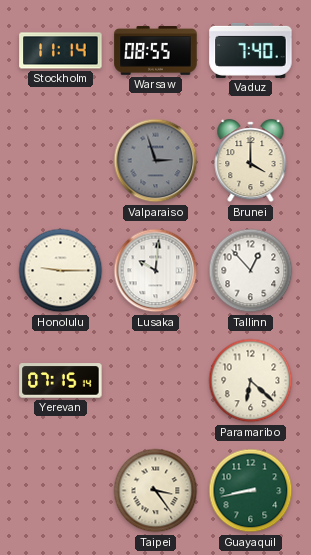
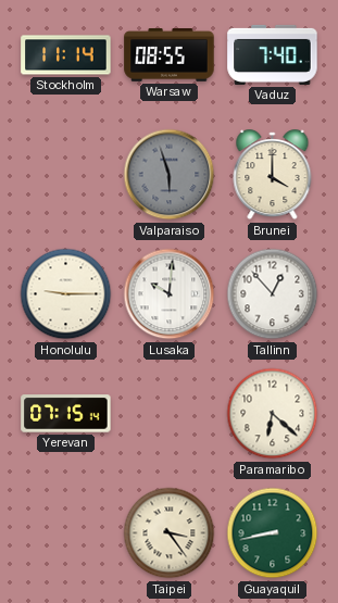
Valparaiso: 2:57 -> 5:57 (170, 175)
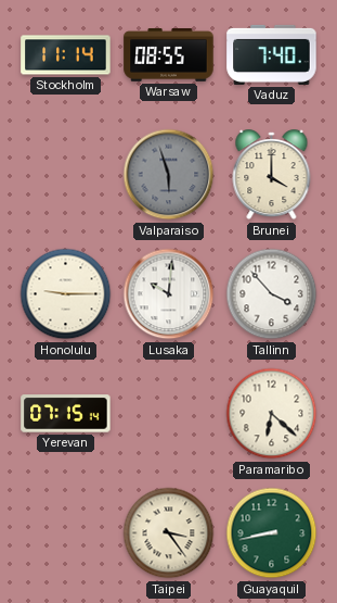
Tallinn: 12:53 -> 3:53 (272, 294)
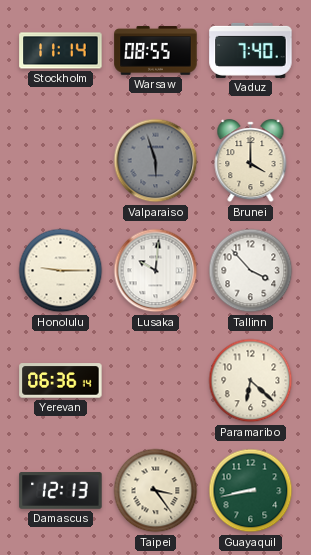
Yerevan: 07:15 -> 06:36 (61, 381)
Damascus: none -> 12:13 (61, 491)
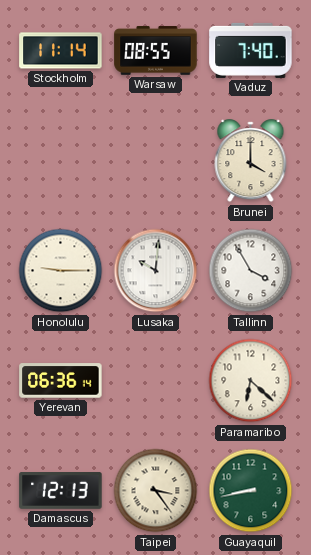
Valparaiso: 5:57 -> none (156, 161)
Tallinn: 3:53 -> 3:55 (251, 271)
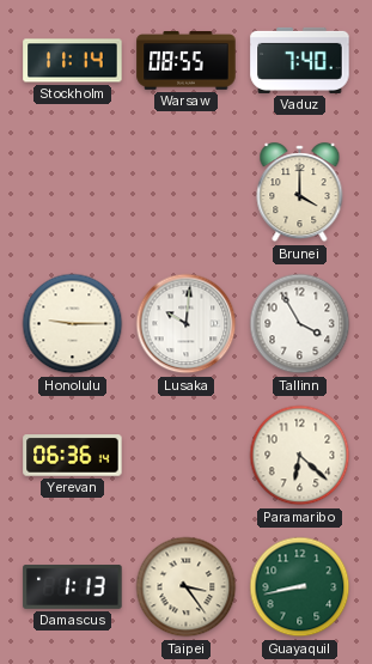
Damascus: 12:13 -> 1:13 (73, 587)
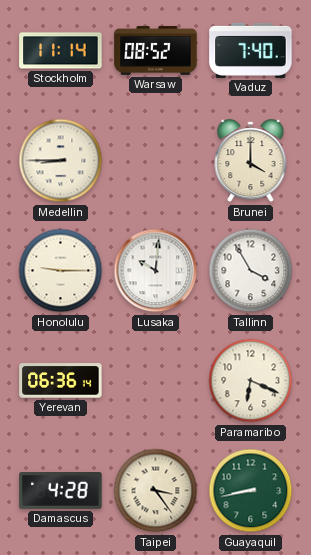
Warsaw: 08:55 -> 08:52 (156, 51)
Medellin: none -> 8:45 (61, 161)
Paramaribo: 6:22 -> 6:19 (251, 381)
Damascus: 1:13 -> 4:28 (61, 491)
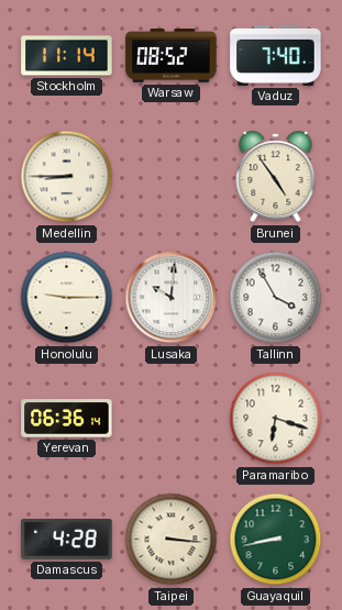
Brunei: 4:00 -> 4:54 (276, 177)
Paramaribo: 6:19 -> 6:18 (276, 419)
Taipei: 3:24 -> 3:16 (172, 540)
